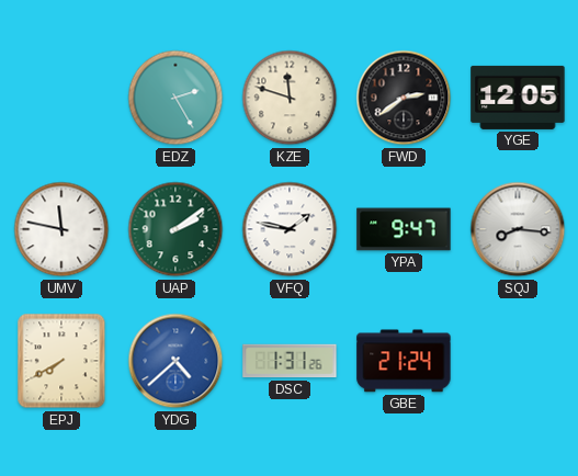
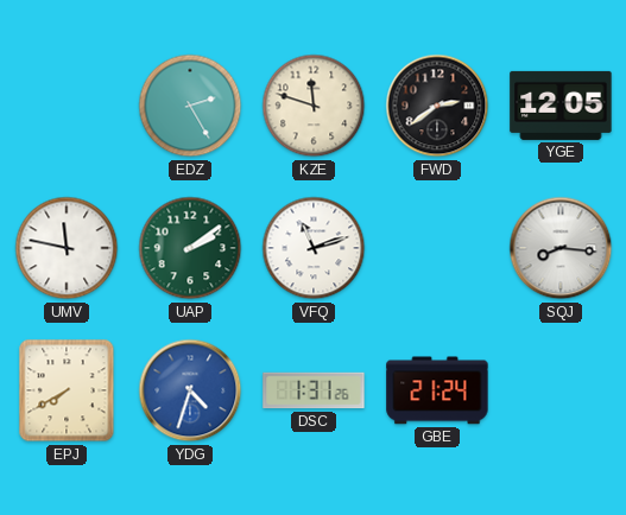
VFQ: 1:47 -> 11:12 (314, 248)
YPA: 9:47 -> none (404, 229)
YDG: 4:38 -> 4:33 (190, 390)
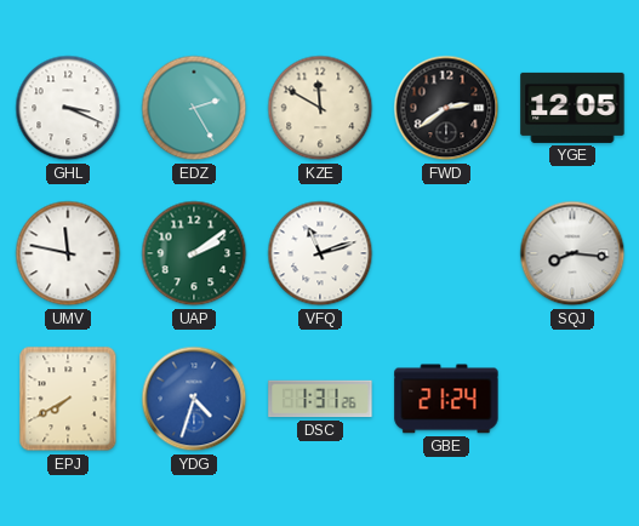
GHL: none -> 3:19 (68, 108)
KZE: 11:48 -> 11:50 (320, 108)
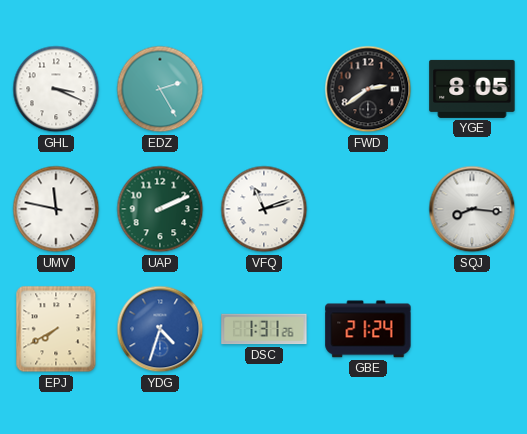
KZE: 11:50 -> none (320, 108)
YGE: 12:05 -> 8:05 (472, 89)
UAP: 2:09 -> 2:11 (160, 209)
